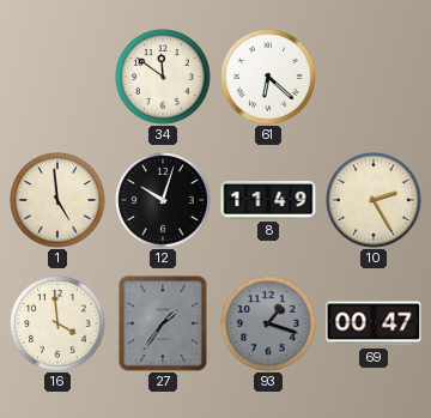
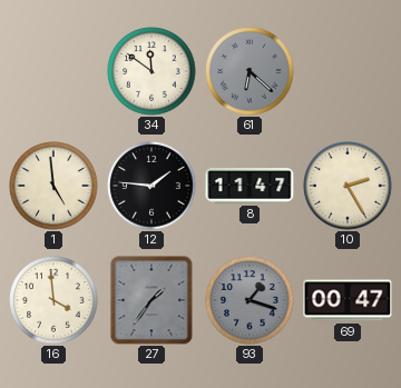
61 dial: white -> grey (250, 71)
12: 10:03 -> 1:46 (151, 186)
8: 11:49 -> 11:47 (250, 187)
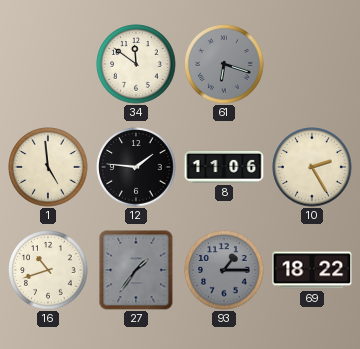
61: 6:22 -> 6:18 (224, 64)
8: 11:47 -> 11:06 (224, 168)
16: 3:59 -> 10:42 (48, 270)
93: 1:18 -> 1:15 (224, 270)
69: 00:47 -> 18:22 (312, 270)
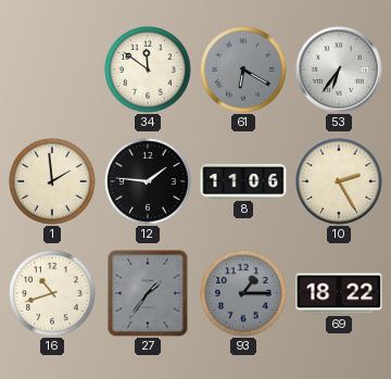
61: 6:18 -> 6:20 (243, 70)
53: none -> 6:36 (339, 70)
1: 4:59 -> 1:59 (52, 181)
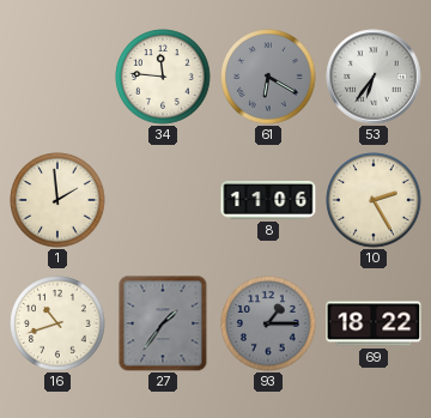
34: 11:51 -> 11:46 (163, 77)
12: 1:46 -> none (148, 181)
